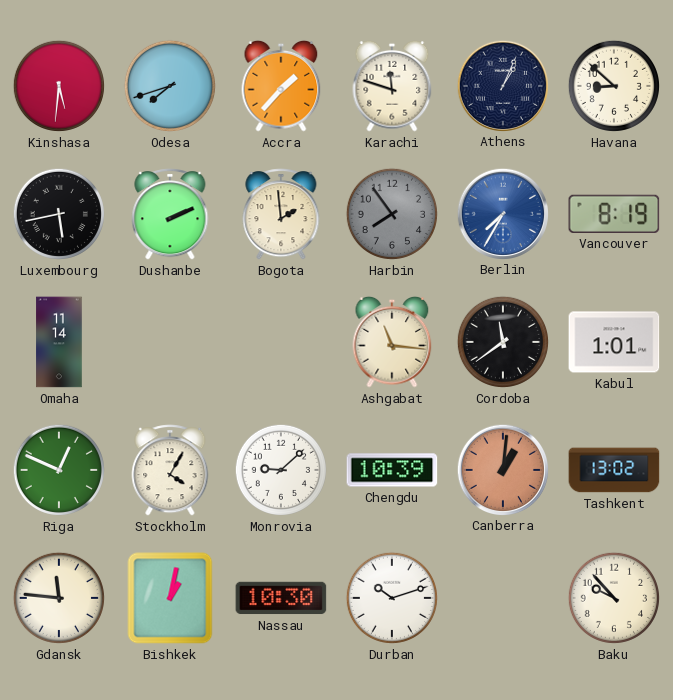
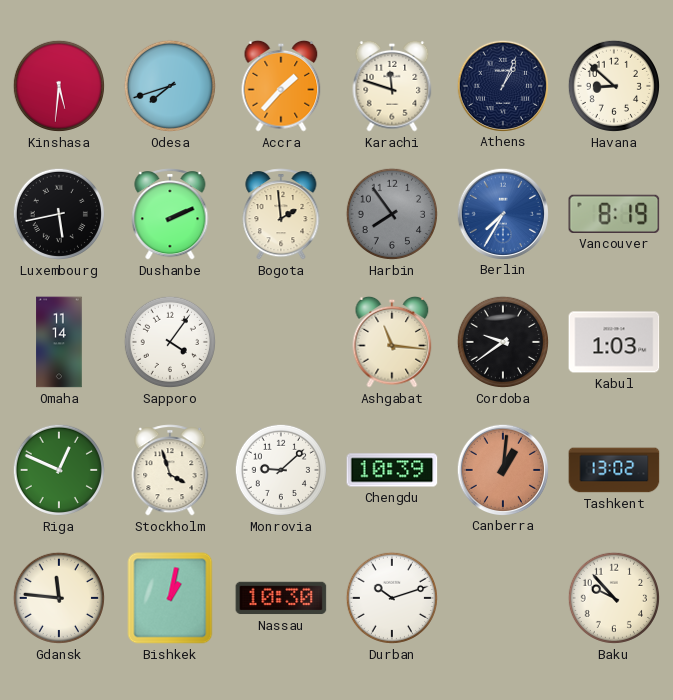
Sapporo: none -> 4:06 (170, 342)
Cordoba: 11:39 -> 9:39 (503, 342)
Kabul: 1:01 -> 1:03 (614, 342)
Stockholm: 4:05 -> 3:57 (170, 470)
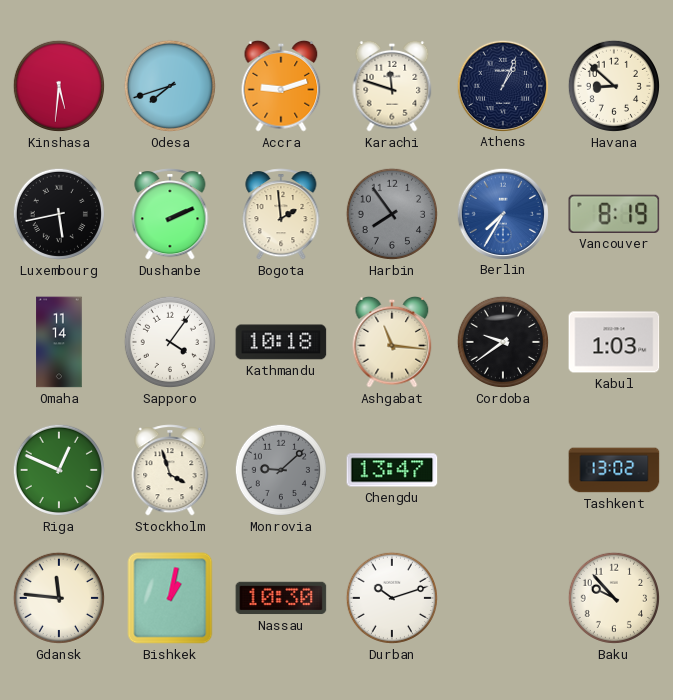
Accra: 1:37 -> 9:12 (281, 86)
Kathmandu: none -> 10:18 (281, 342)
Monrovia dial: white -> grey (281, 470)
Chengdu: 10:39 -> 13:47 (392, 470)
Canberra: 1:01 -> none (502, 469)
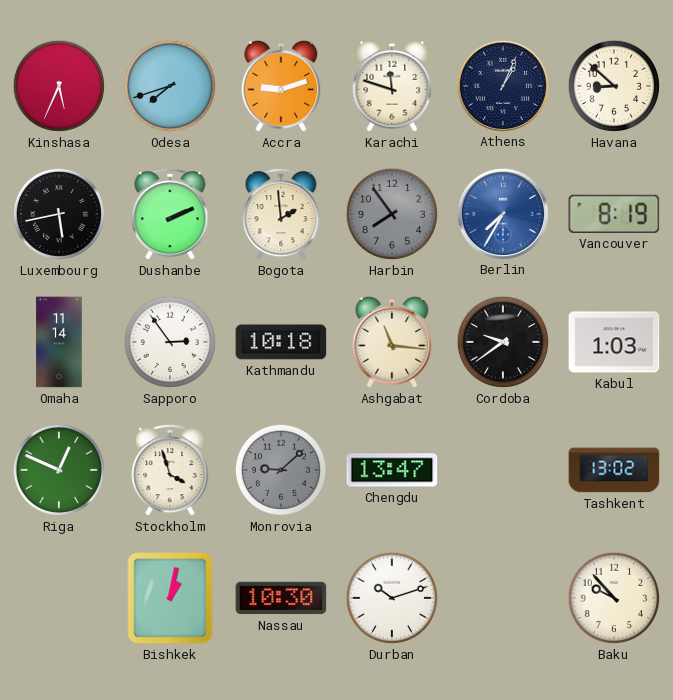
Kinshasa: 5:31 -> 5:34 (59, 86)
Sapporo: 4:06 -> 2:54 (170, 342)
Gdansk: 11:46 -> none (59, 598)
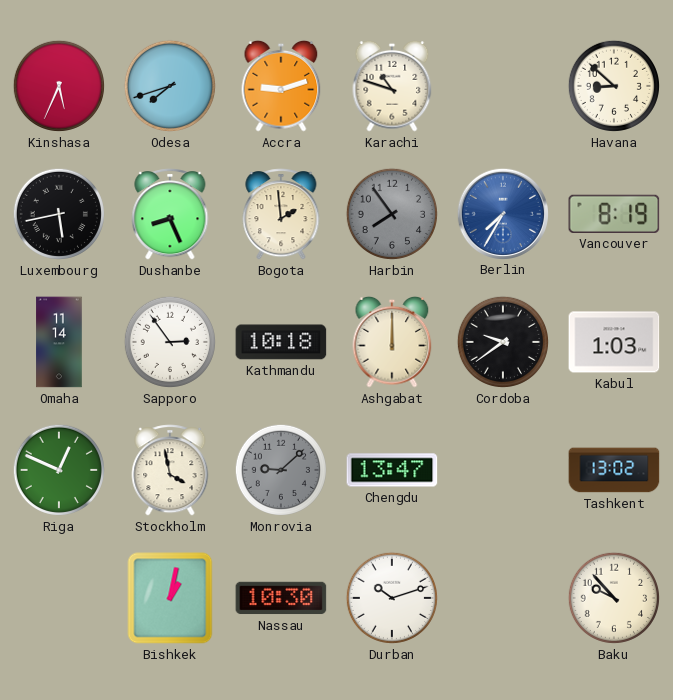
Karachi: 11:48 -> 10:48 (392, 86)
Athens: 1:04 -> none (502, 85)
Dushanbe: 2:11 -> 8:26 (170, 214)
Ashgabat: 11:16 -> 12:00 (392, 342)
Stockholm: 3:57 -> 3:58 (170, 470)
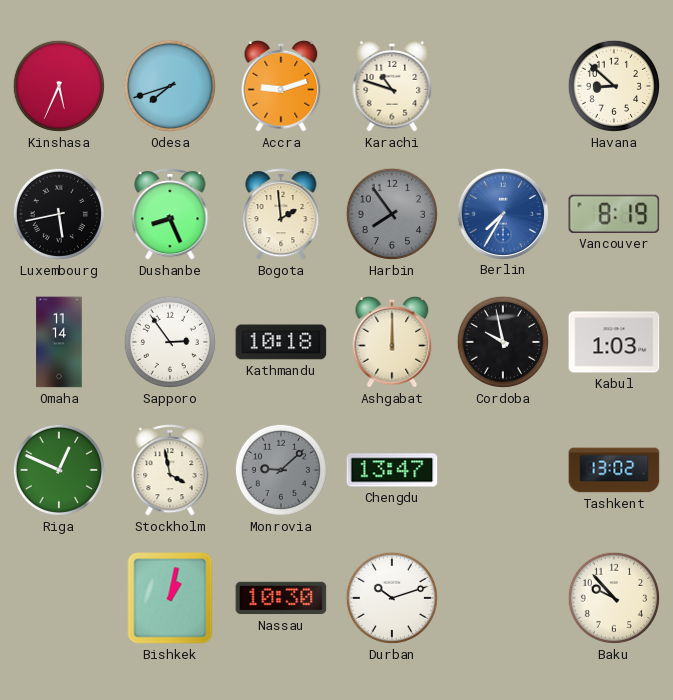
Cordoba: 9:39 -> 9:58 (503, 342)
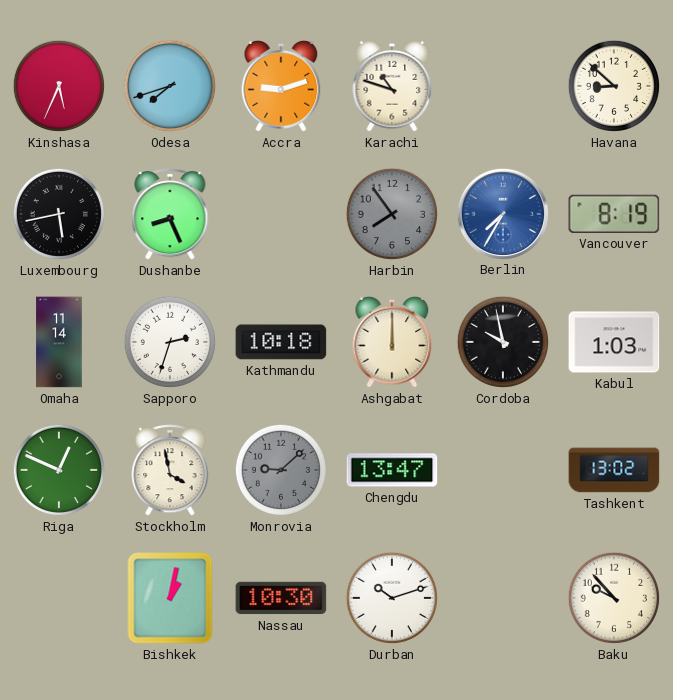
Bogota: 1:59 -> none (281, 214)
Sapporo: 2:54 -> 2:33 (170, 342)
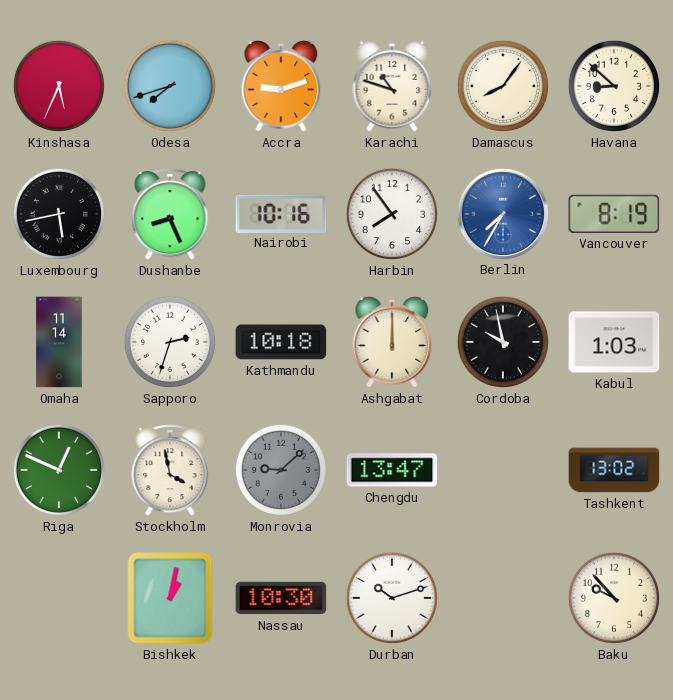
Damascus: none -> 8:06 (503, 86)
Nairobi: none -> 10:16 (281, 213)
Harbin dial: grey -> white (392, 214)
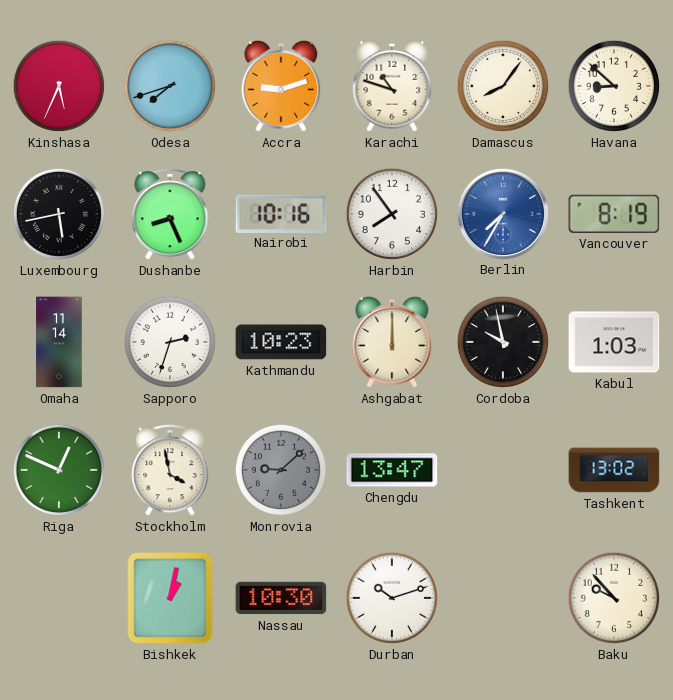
Kathmandu: 10:18 -> 10:23 (281, 342)
